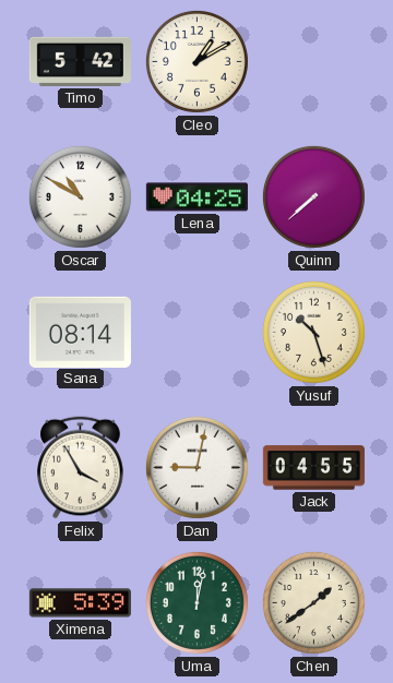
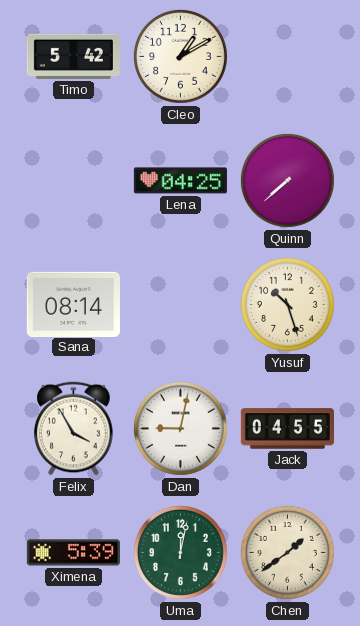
Oscar: 10:50 -> none (80, 196)
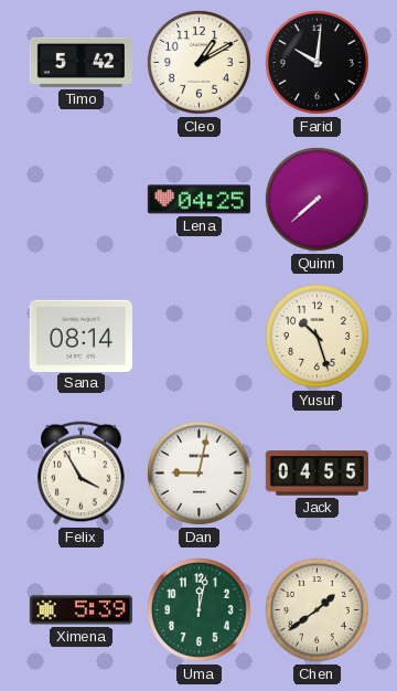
Farid: none -> 10:01 (316, 62)
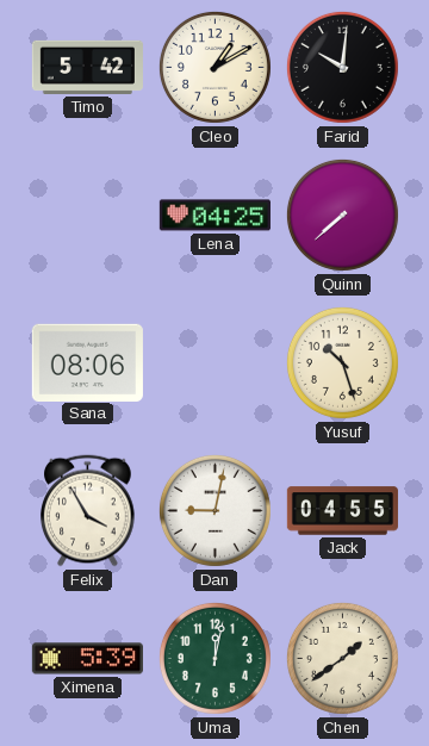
Sana: 08:14 -> 08:06 (87, 362)
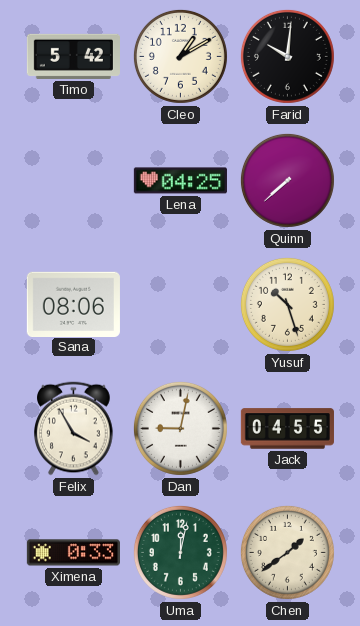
Ximena: 5:39 -> 0:33 (73, 553)
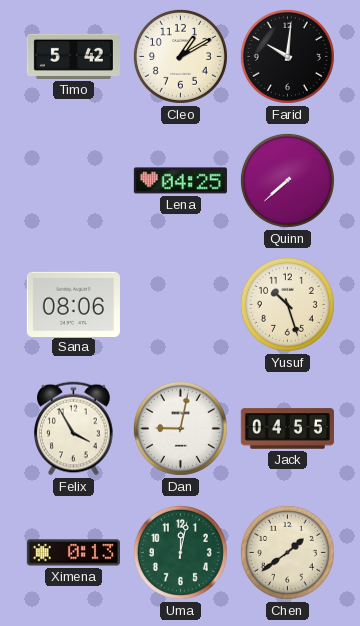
Ximena: 0:33 -> 0:13 (73, 553)
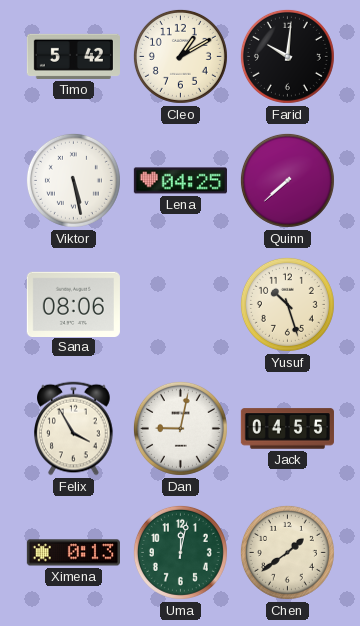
Viktor: none -> 5:28 (73, 180)
